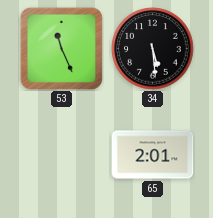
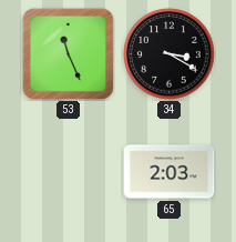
34: 5:29 -> 3:20 (170, 54)
65: 2:01 -> 2:03 (170, 172)
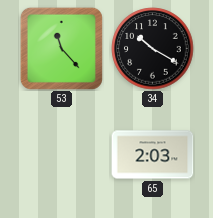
53: 11:26 -> 11:23 (61, 48)
34: 3:20 -> 10:20 (153, 49)
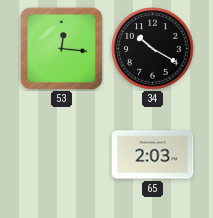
53: 11:23 -> 12:16 (61, 48)
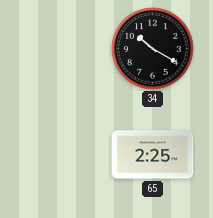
53: 12:16 -> none (61, 48)
65: 2:03 -> 2:25 (153, 155)
